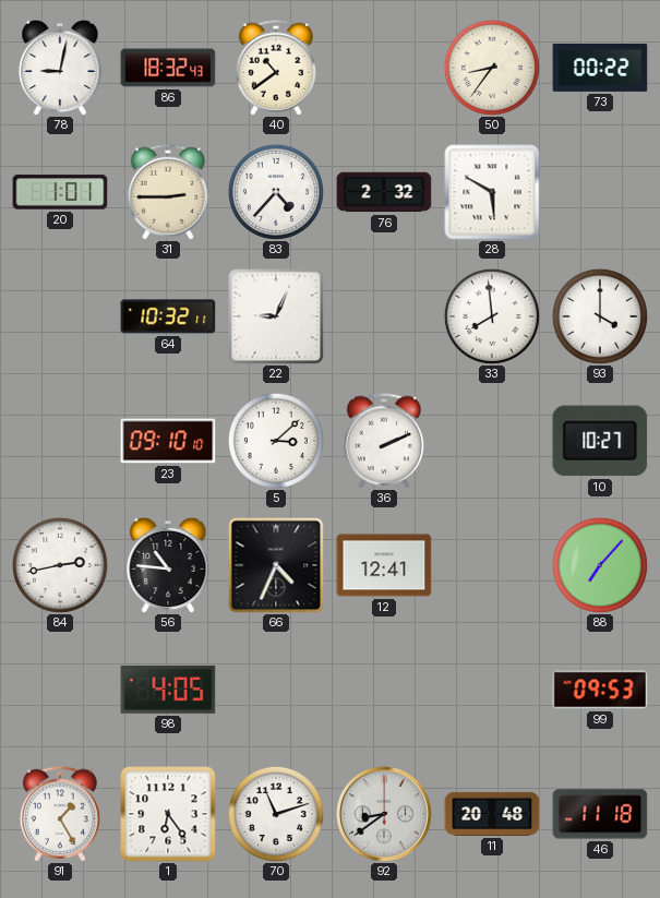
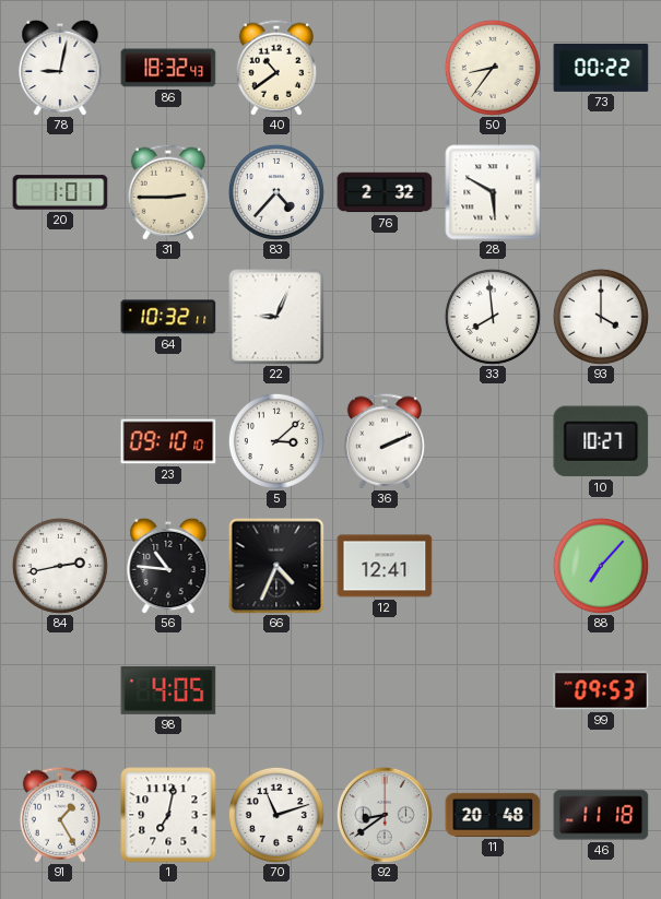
1: 6:24 -> 7:02 (168, 815)
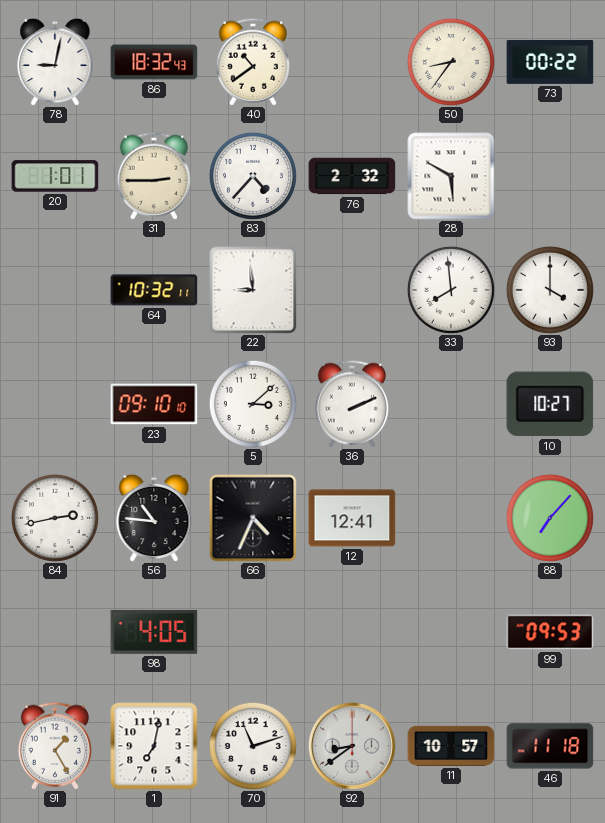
22: 9:04 -> 8:59 (253, 290)
11: 20:48 -> 10:57 (451, 746)
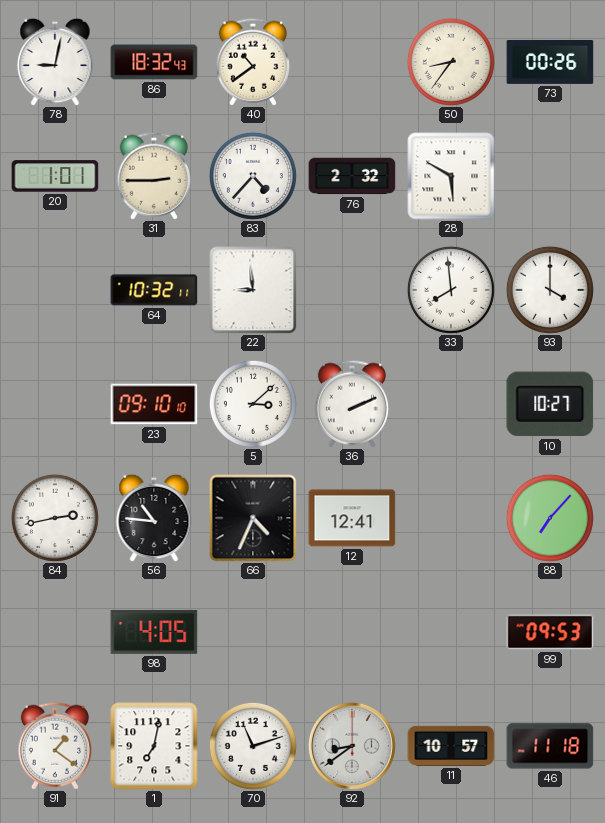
73: 00:22 -> 00:26 (550, 62)
91: 1:25 -> 1:21 (54, 746)
